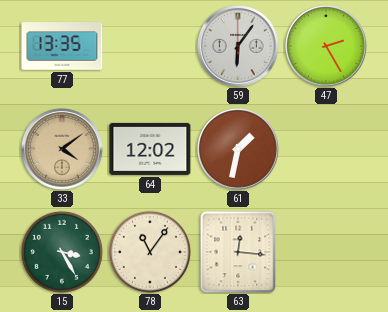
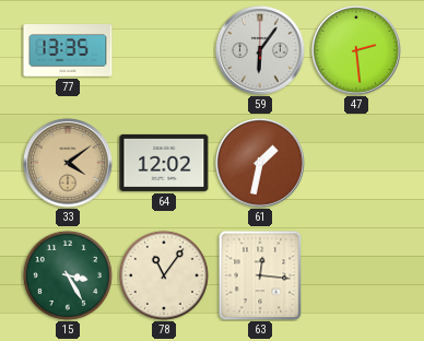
47: 2:25 -> 2:29 (357, 51)
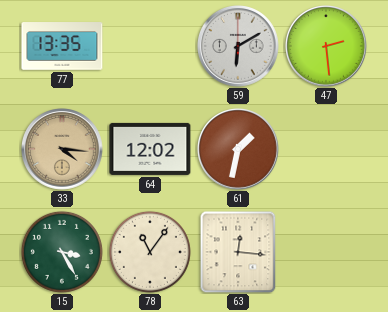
59: 6:06 -> 6:10 (239, 47)
33: 4:09 -> 4:16 (63, 150)
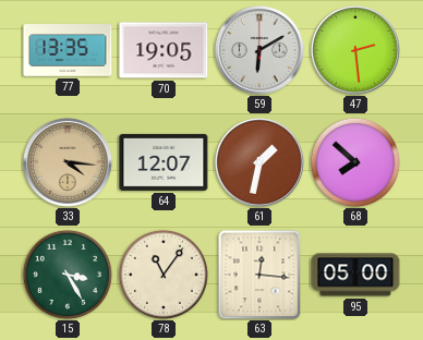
70: none -> 19:05 (164, 50)
64: 12:02 -> 12:07 (164, 162)
68: none -> 7:52 (355, 162)
95: none -> 05:00 (355, 275)
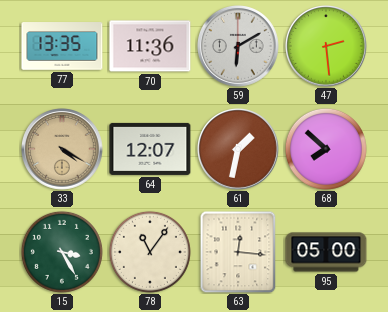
70: 19:05 -> 11:36 (150, 46)
33: 4:16 -> 4:20 (63, 150)
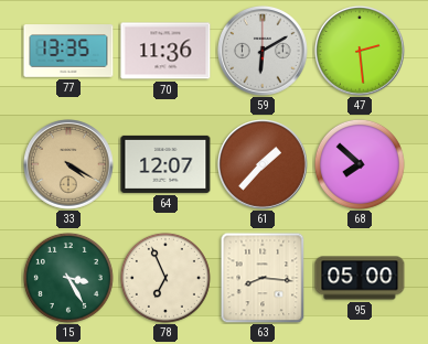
61: 1:32 -> 1:37 (264, 165)
78: 11:06 -> 6:56 (165, 278)
63: 12:16 -> 8:16 (263, 278)
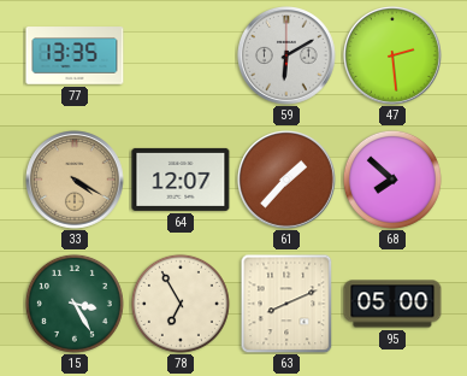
70: 11:36 -> none (165, 51)
78: 6:56 -> 6:55 (181, 304)
63: 8:16 -> 8:11 (286, 304)
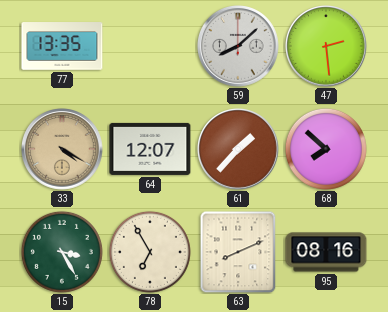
59: 6:10 -> 8:08 (239, 47)
95: 05:00 -> 08:16 (326, 252)
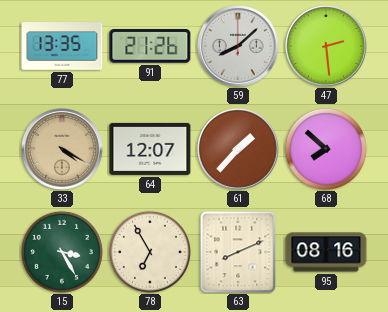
91: none -> 21:26 (150, 47)
